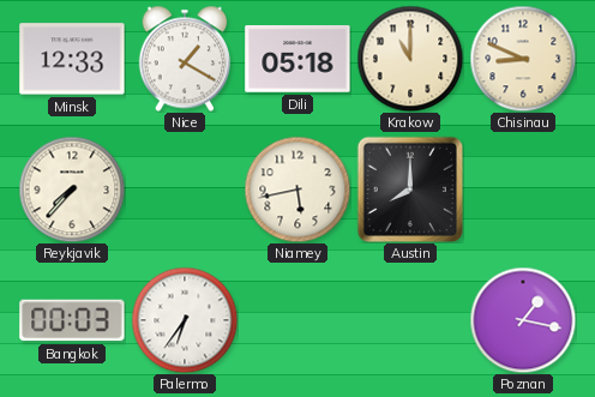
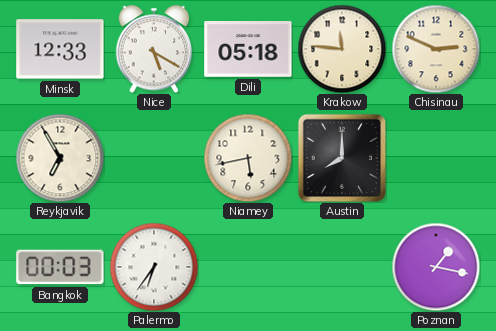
Nice: 1:20 -> 5:20 (154, 49)
Krakow: 11:00 -> 11:46 (342, 49)
Chisinau: 8:49 -> 2:49 (436, 49)
Reykjavik: 7:37 -> 6:55 (60, 158)
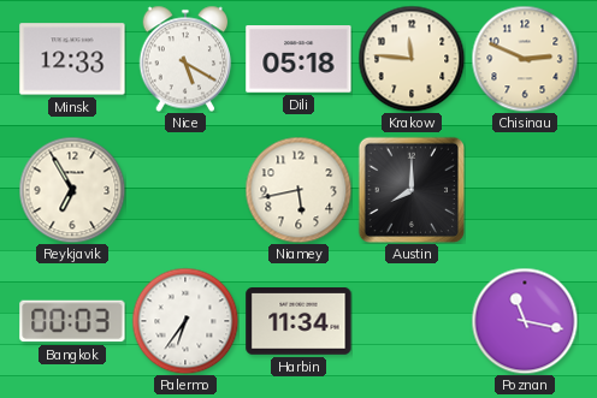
Harbin: none -> 11:34 (298, 322)
Poznan: 1:17 -> 11:17 (525, 321)
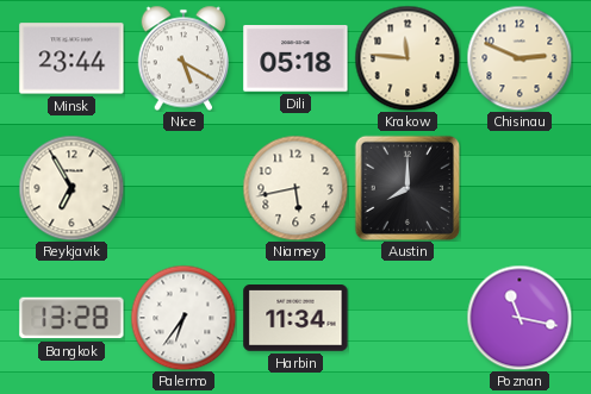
Minsk: 12:33 -> 23:44 (71, 58)
Bangkok: 00:03 -> 13:28 (71, 318)
